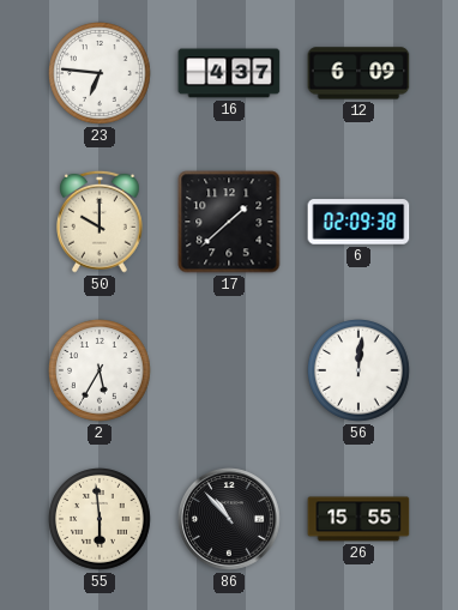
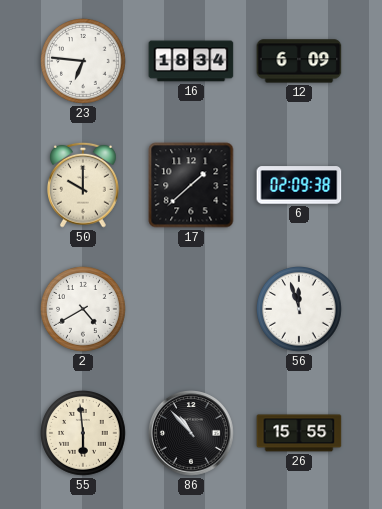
16: 4:37 -> 18:34 (191, 61)
2: 5:35 -> 4:40 (84, 310)
56: 12:01 -> 11:57 (300, 310)
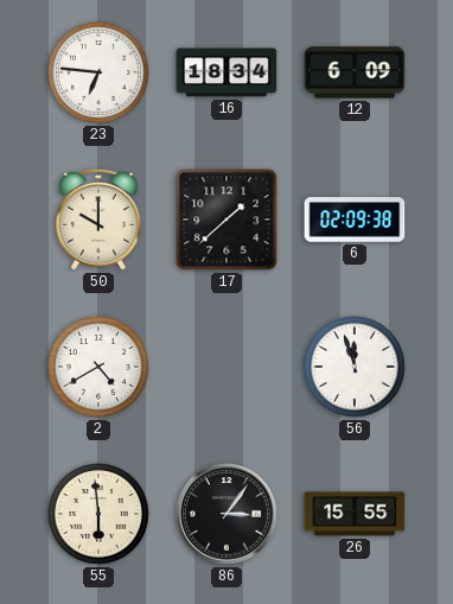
86: 10:53 -> 3:06 (226, 514)
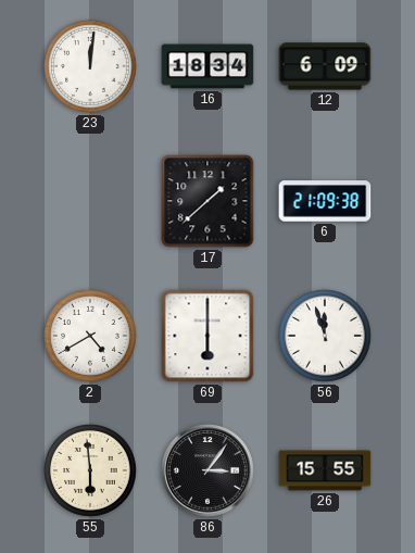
23: 6:46 -> 12:01 (91, 67)
50: 10:00 -> none (100, 220)
6: 02:09 -> 21:09 (325, 201)
69: none -> 6:00 (207, 336)
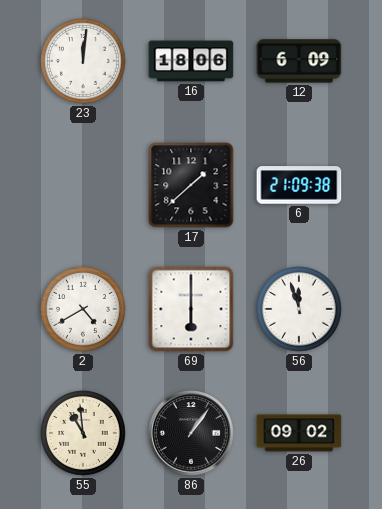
16: 18:34 -> 18:06 (191, 61)
55: 5:59 -> 10:59 (84, 434)
86: 3:06 -> 1:06 (191, 433)
26: 15:55 -> 09:02 (299, 433)
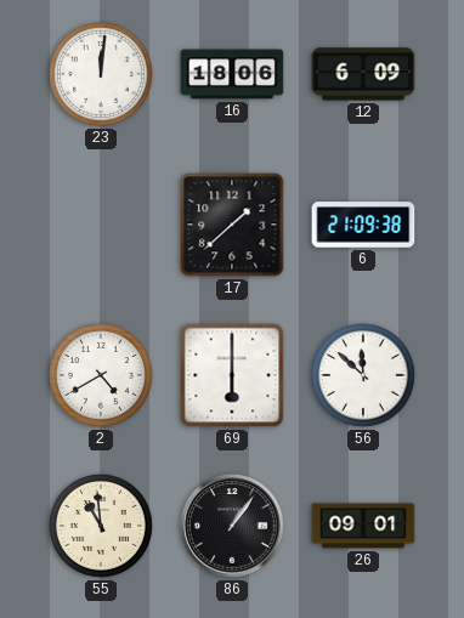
56: 11:57 -> 11:52 (364, 376)
26: 09:02 -> 09:01 (363, 526)
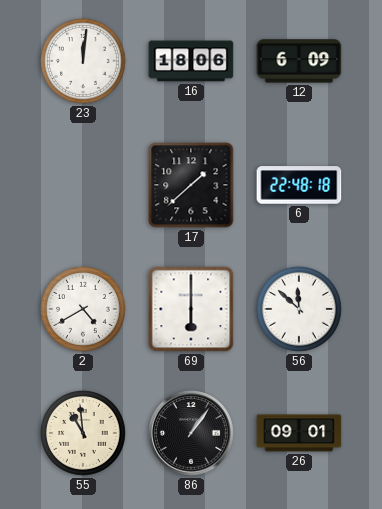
6: 21:09 -> 22:48 (299, 185)
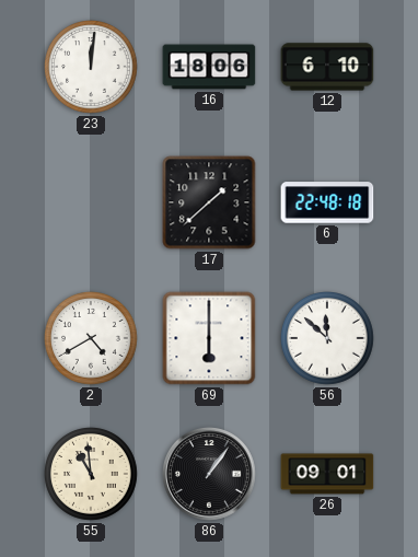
12: 6:09 -> 6:10 (327, 67)
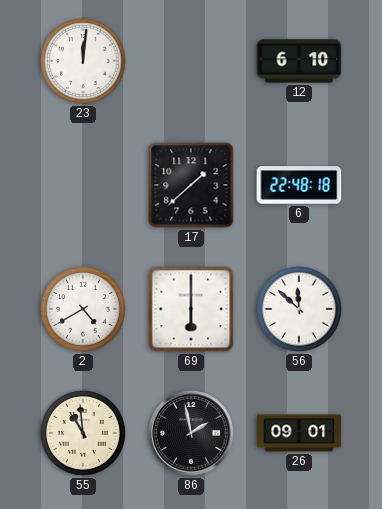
16: 18:06 -> none (209, 67)
86: 1:06 -> 1:58 (191, 433)
